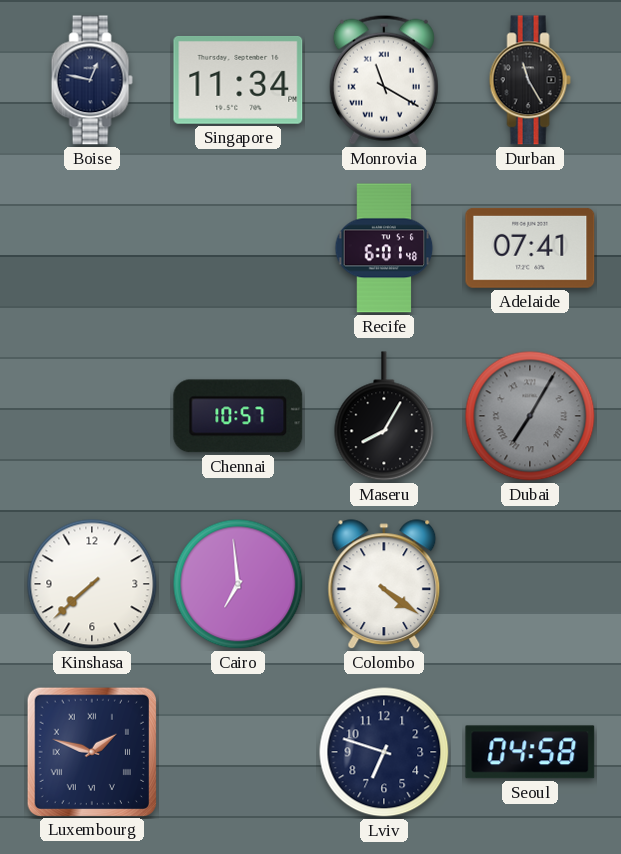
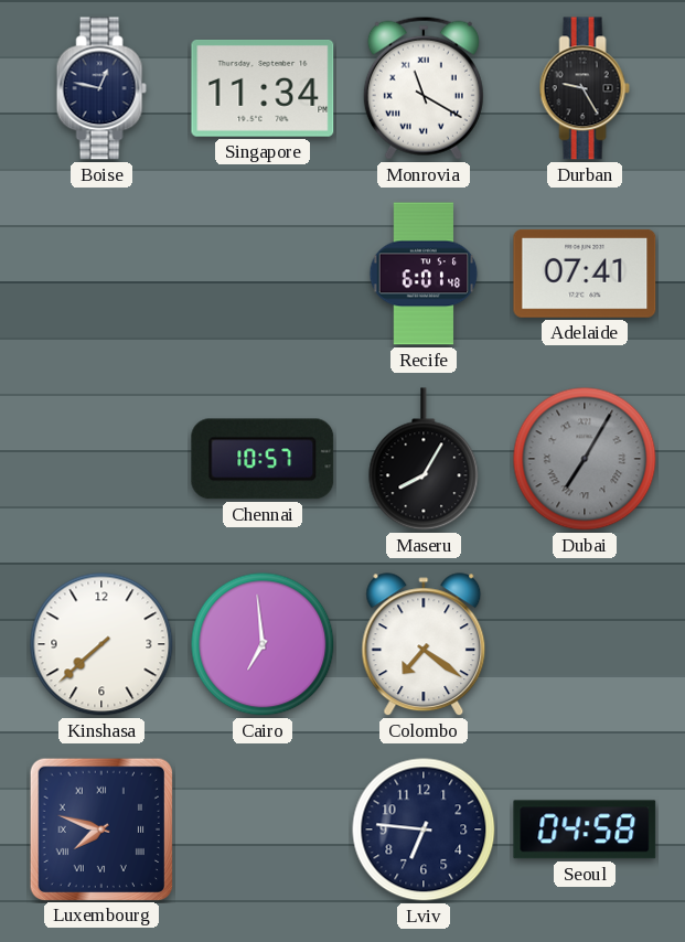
Durban: 11:25 -> 9:25 (585, 88)
Colombo: 4:21 -> 7:21 (424, 645)
Luxembourg: 1:48 -> 7:48 (100, 828)
Lviv: 6:48 -> 6:46 (424, 829)
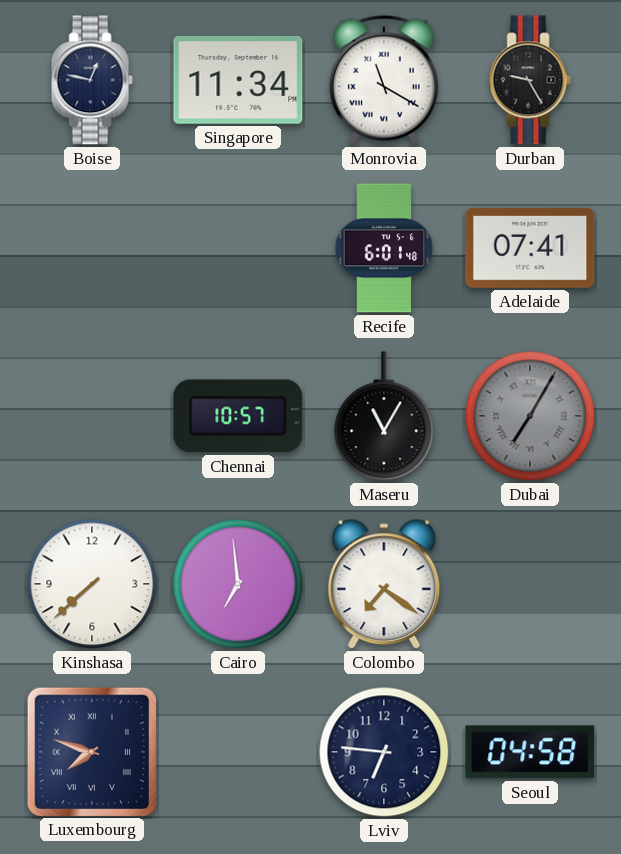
Maseru: 8:05 -> 11:05 (384, 416)
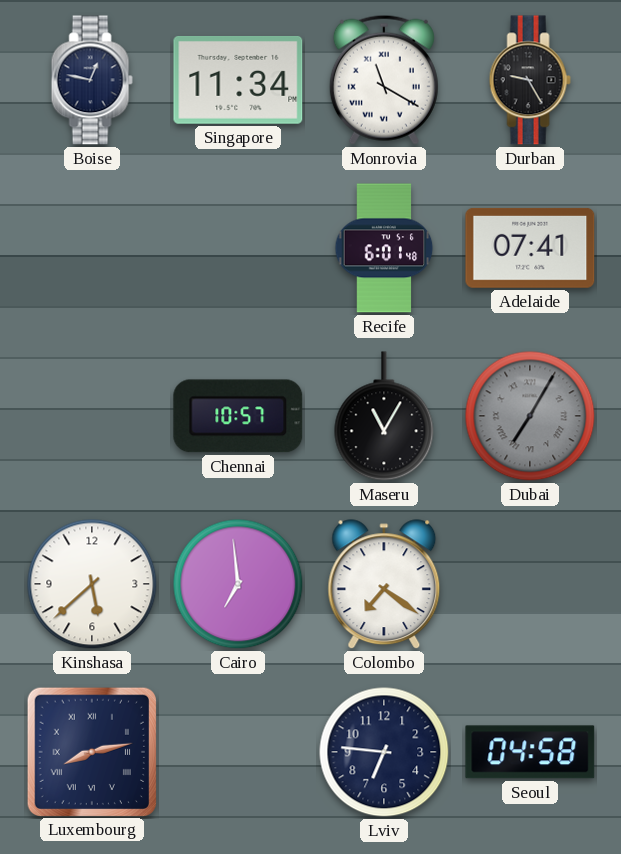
Kinshasa: 7:38 -> 5:38 (92, 584)
Luxembourg: 7:48 -> 8:13 (91, 751)
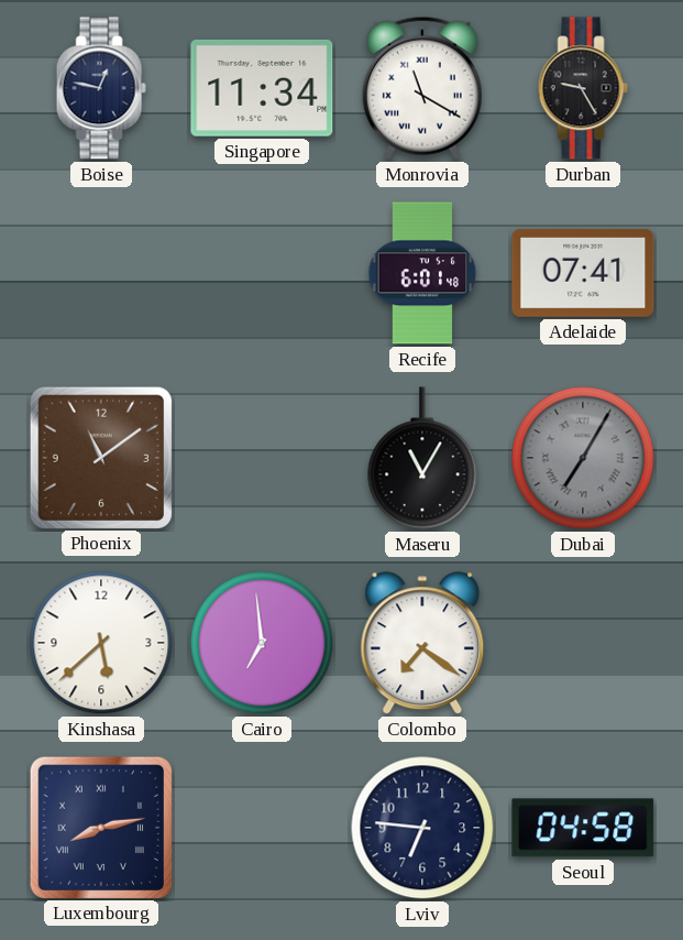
Phoenix: none -> 11:09 (100, 457)
Chennai: 10:57 -> none (238, 416)
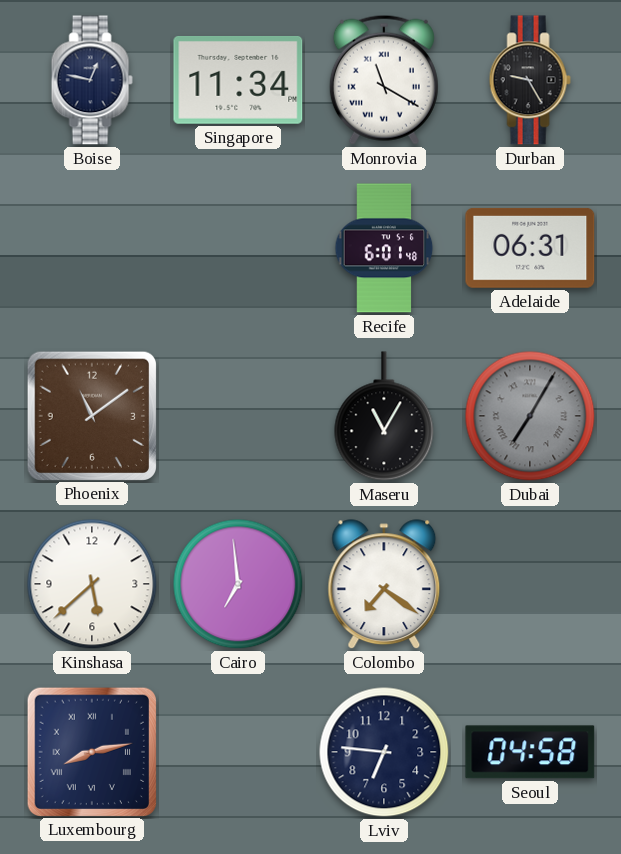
Adelaide: 07:41 -> 06:31 (530, 248)
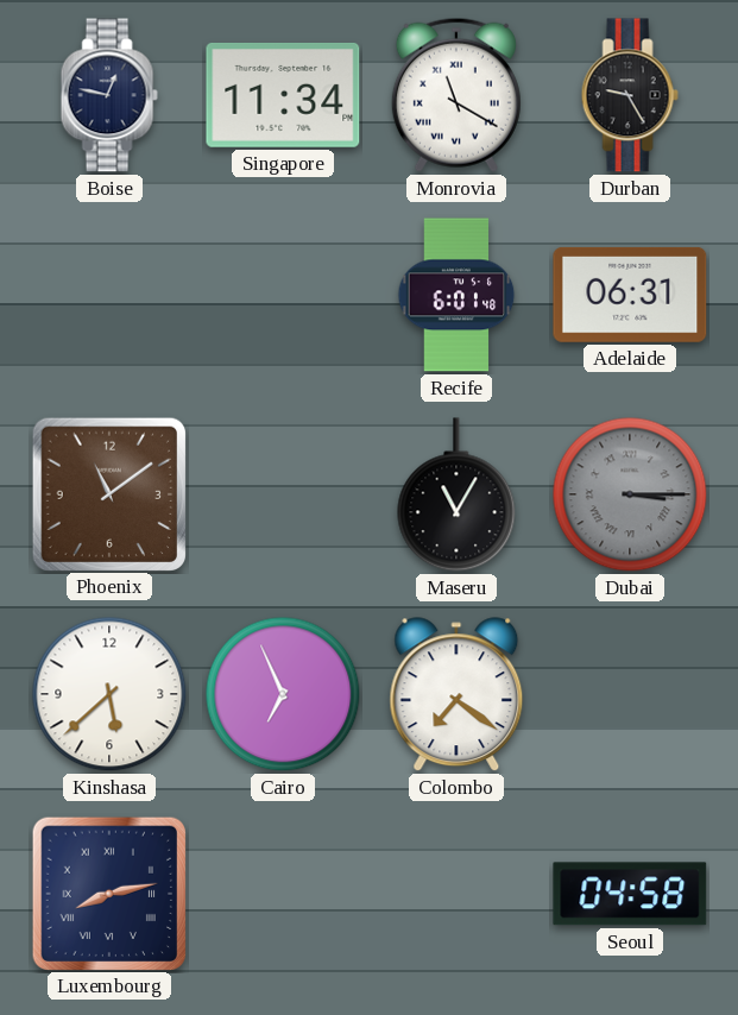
Dubai: 7:05 -> 3:15 (630, 494)
Cairo: 6:59 -> 6:56 (283, 694)
Lviv: 6:46 -> none (384, 752)
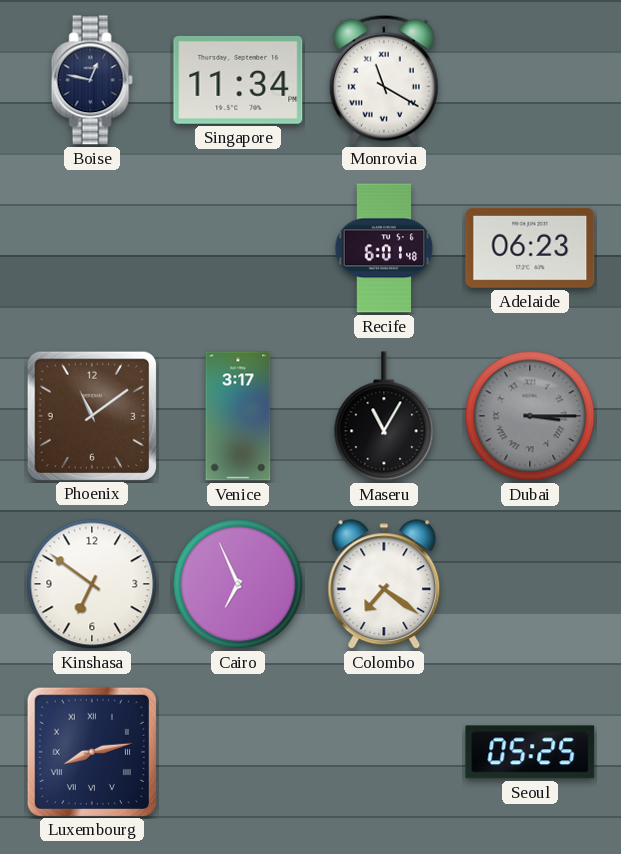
Durban: 9:25 -> none (630, 95)
Adelaide: 06:31 -> 06:23 (530, 248)
Venice: none -> 3:17 (238, 416)
Kinshasa: 5:38 -> 6:51 (92, 584)
Seoul: 04:58 -> 05:25 (530, 752)
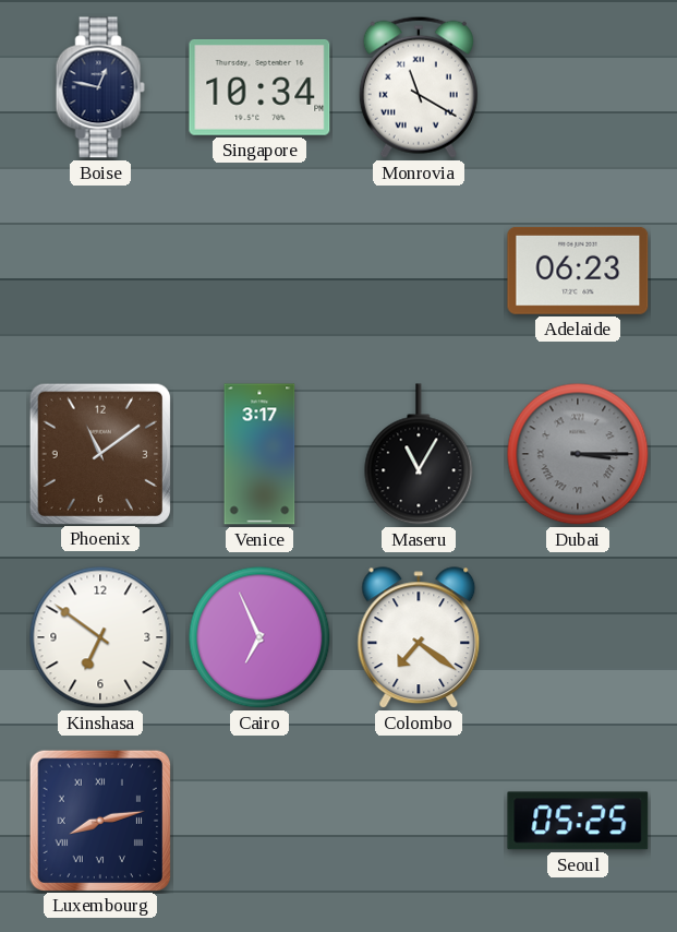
Singapore: 11:34 -> 10:34 (259, 87)
Recife: 6:01 -> none (384, 248)
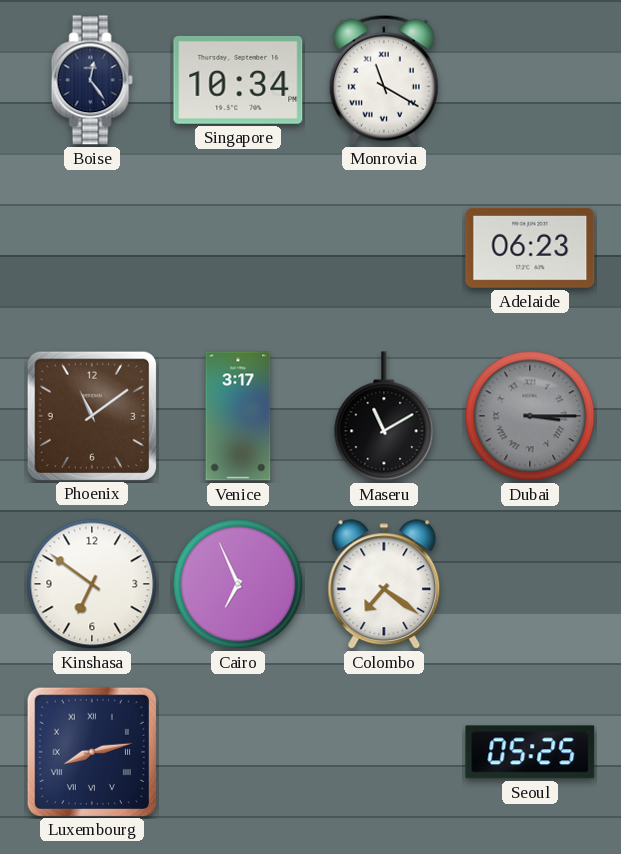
Boise: 12:47 -> 12:24 (92, 80)
Maseru: 11:05 -> 11:10 (384, 416)
